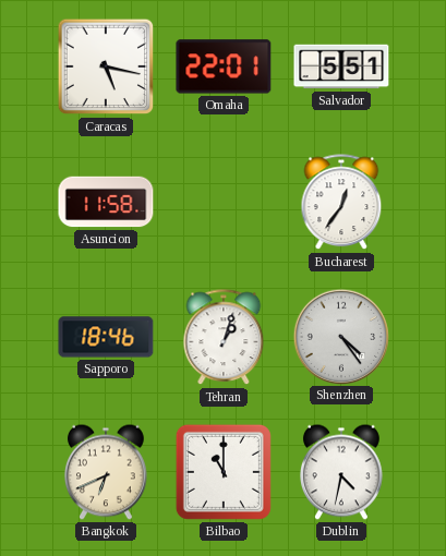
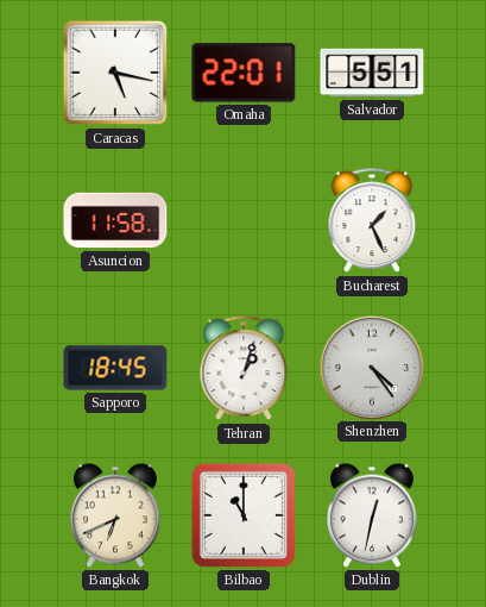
Bucharest: 12:36 -> 1:26 (372, 221)
Sapporo: 18:46 -> 18:45 (115, 368)
Dublin: 4:32 -> 12:32 (373, 515)
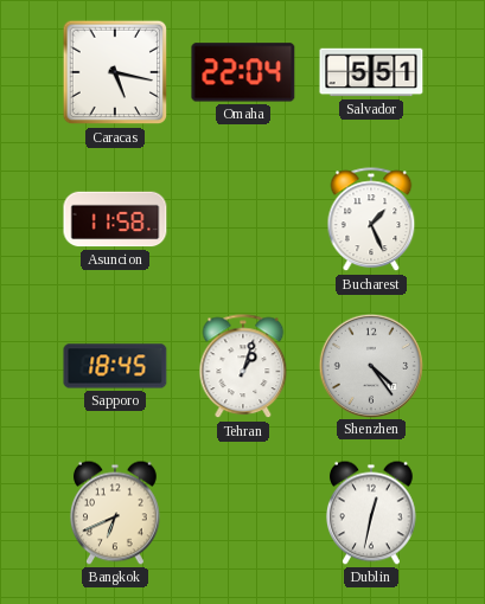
Omaha: 22:01 -> 22:04 (243, 72)
Bilbao: 11:00 -> none (244, 515)
